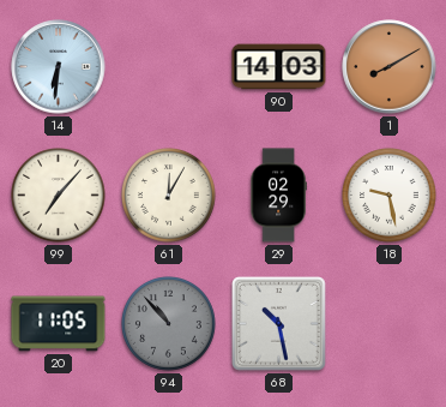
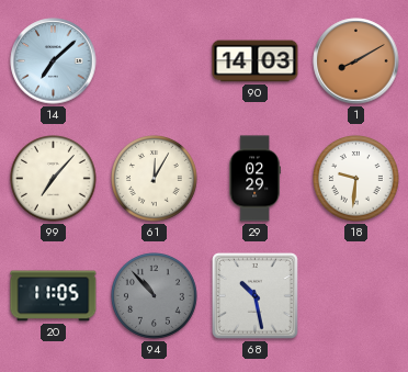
14: 6:31 -> 7:08 (54, 61)
18: 9:28 -> 9:31 (356, 179)
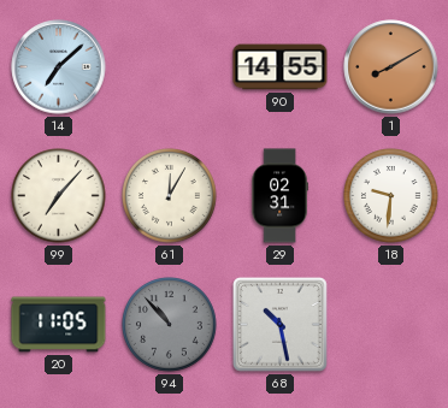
90: 14:03 -> 14:55 (281, 67)
29: 02:29 -> 02:31 (279, 196)
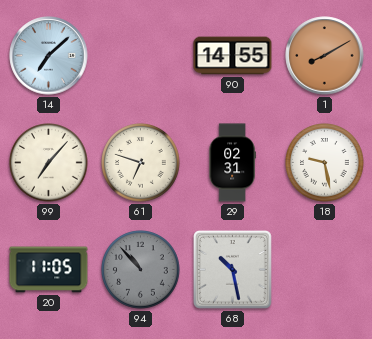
61: 12:05 -> 6:48 (141, 163)
18: 9:31 -> 9:28 (325, 163)
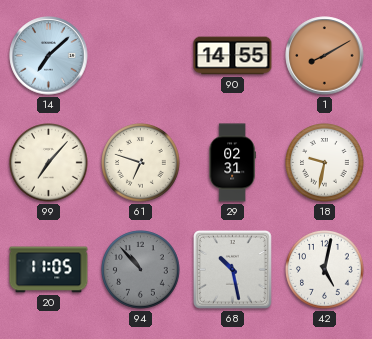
18: 9:28 -> 9:32 (325, 163)
42: none -> 5:02 (325, 270)
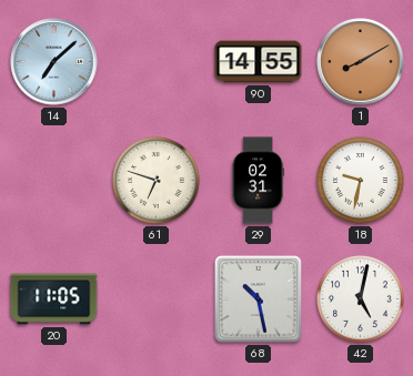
99: 7:07 -> none (49, 163)
94: 10:53 -> none (141, 270)
